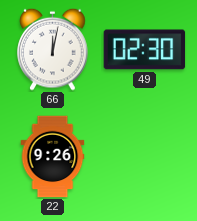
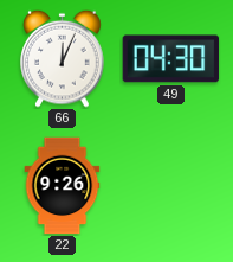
66: 12:02 -> 12:04 (63, 58)
49: 02:30 -> 04:30 (171, 59)
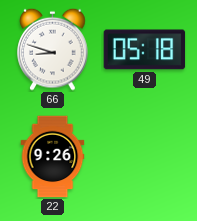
66: 12:04 -> 8:48 (53, 49)
49: 04:30 -> 05:18 (145, 50)
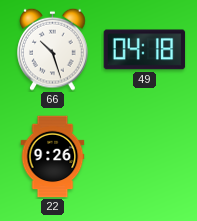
66: 8:48 -> 10:27 (53, 49)
49: 05:18 -> 04:18 (145, 50)
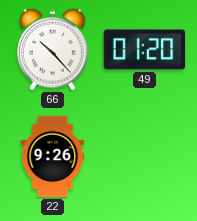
66: 10:27 -> 10:23 (53, 49)
49: 04:18 -> 01:20 (145, 50)
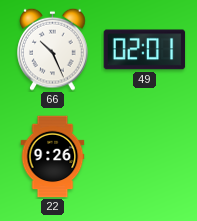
66: 10:23 -> 10:26 (53, 49)
49: 01:20 -> 02:01 (145, 50)
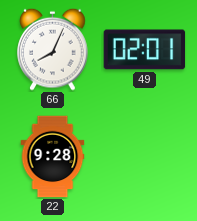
66: 10:26 -> 8:04 (53, 49)
22: 9:26 -> 9:28 (53, 157)
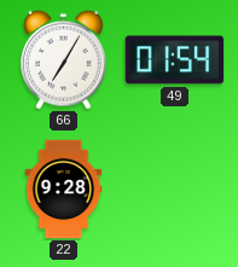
66: 8:04 -> 7:05 (64, 59)
49: 02:01 -> 01:54 (175, 60)
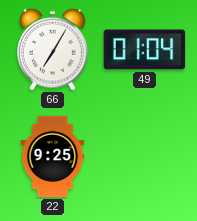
49: 01:54 -> 01:04 (145, 50)
22: 9:28 -> 9:25 (53, 157)
